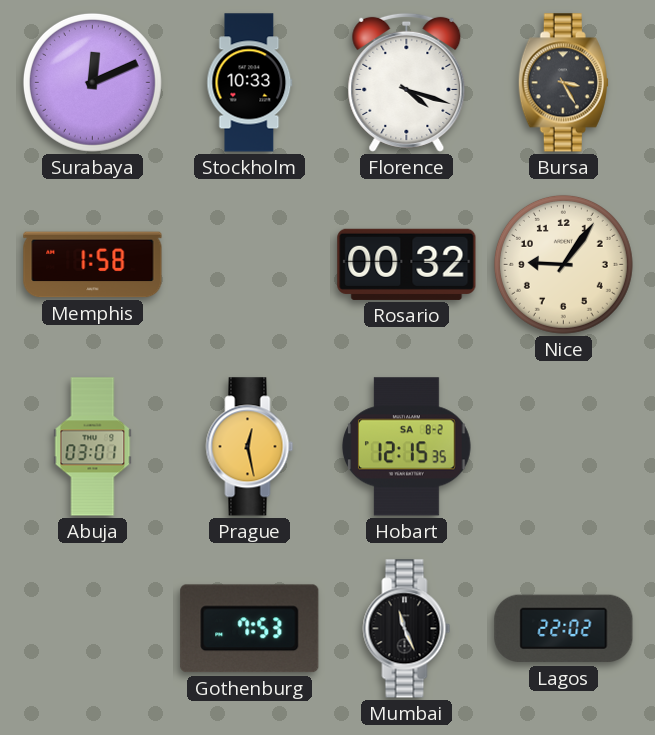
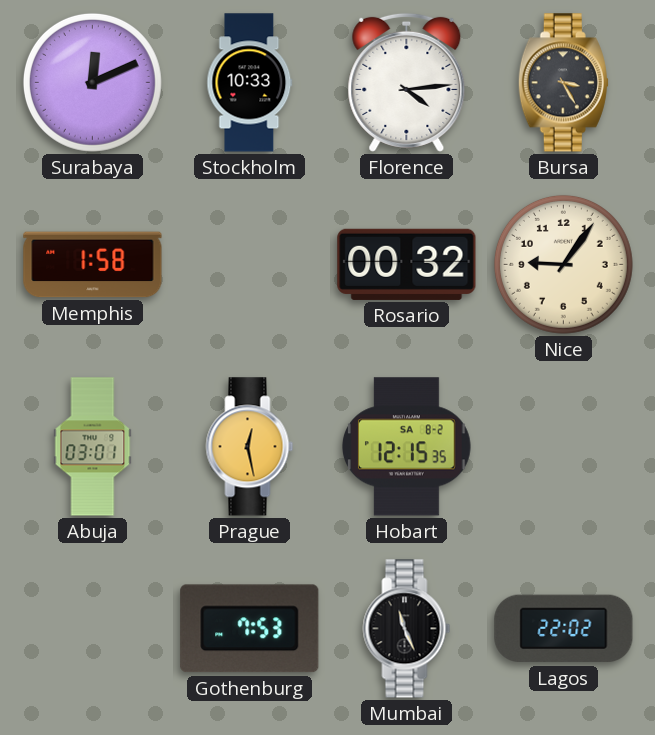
Florence: 4:18 -> 4:14 (407, 82)
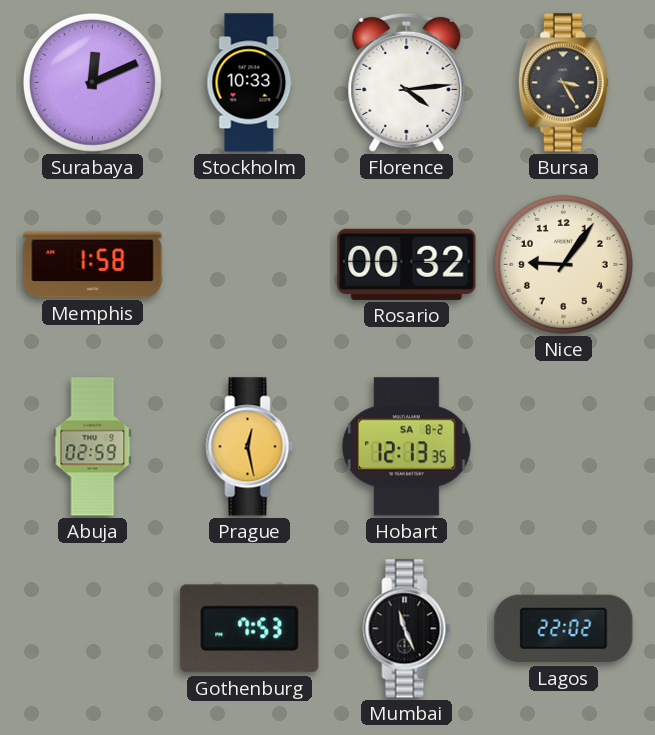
Abuja: 03:01 -> 02:59 (93, 447)
Hobart: 12:15 -> 12:13 (407, 447)
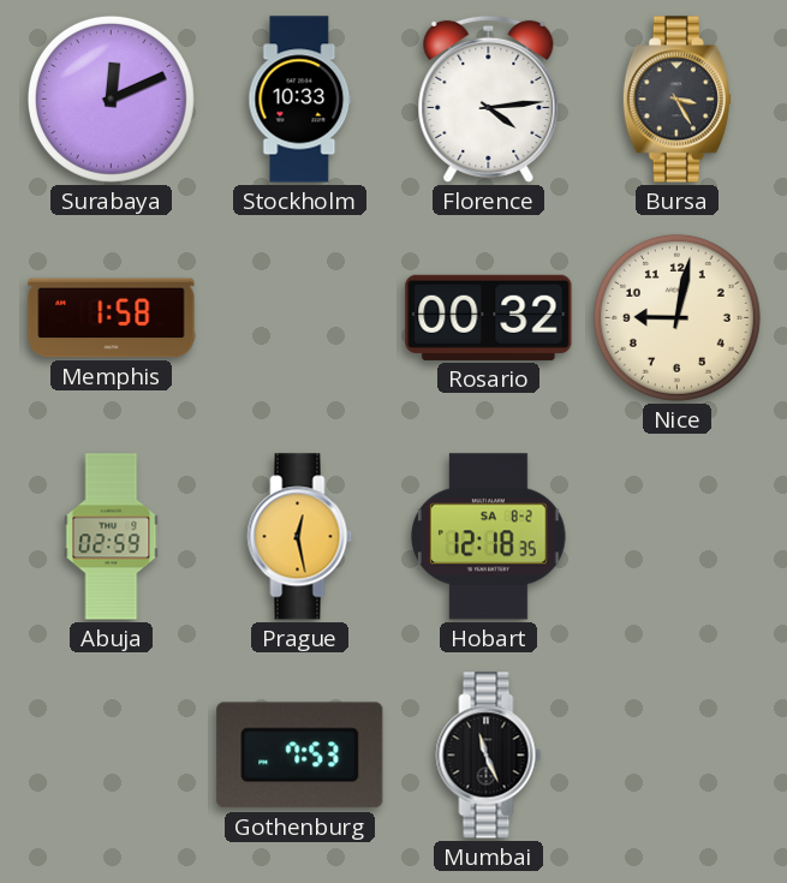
Nice: 9:06 -> 9:02 (676, 317)
Hobart: 12:13 -> 12:18 (489, 537)
Lagos: 22:02 -> none (564, 629)
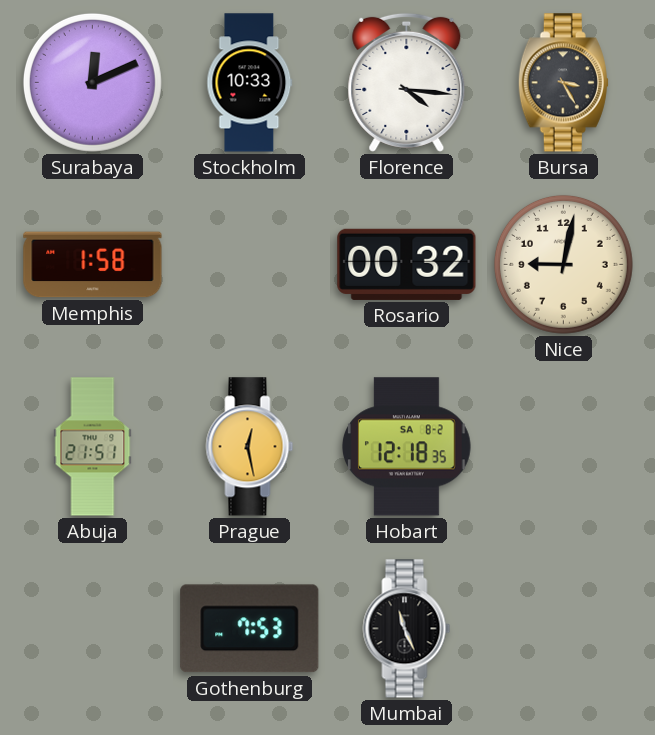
Florence: 4:14 -> 4:16 (407, 82)
Abuja: 02:59 -> 21:51 (93, 447)
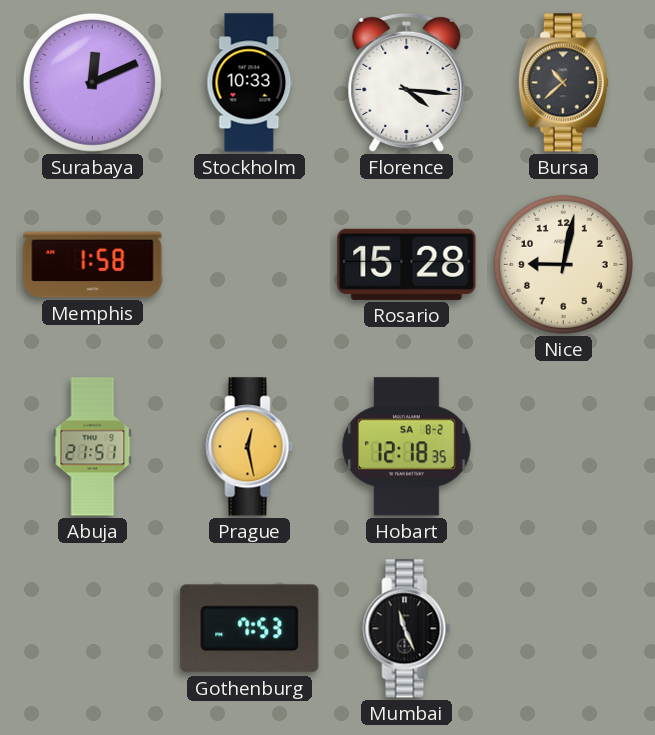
Bursa: 3:25 -> 10:38 (563, 83)
Rosario: 00:32 -> 15:28 (407, 264)
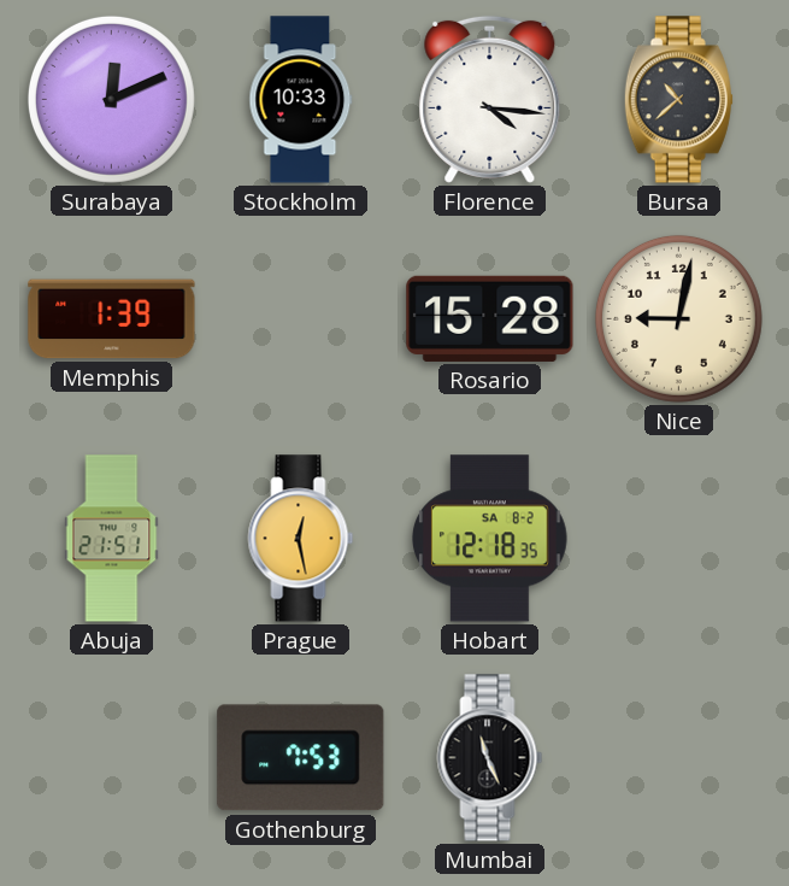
Memphis: 1:58 -> 1:39 (112, 319)
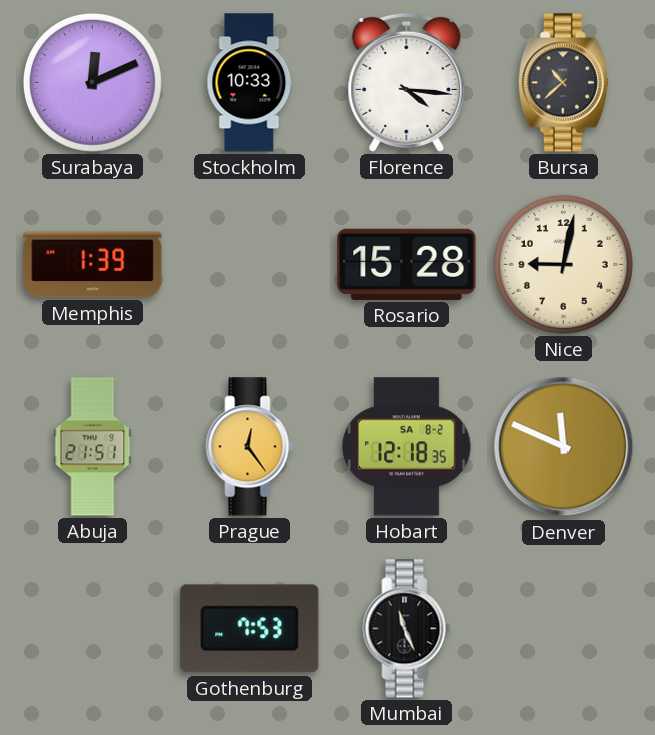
Prague: 12:28 -> 12:24 (250, 447)
Denver: none -> 11:49 (564, 447)
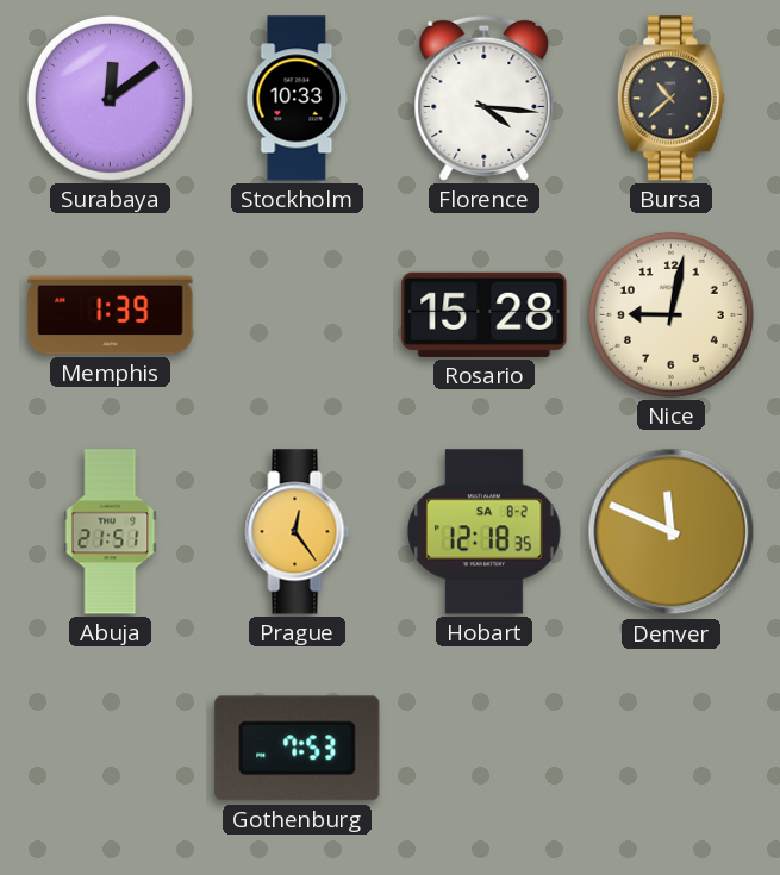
Surabaya: 12:11 -> 12:09 (110, 98)
Mumbai: 11:26 -> none (407, 629)
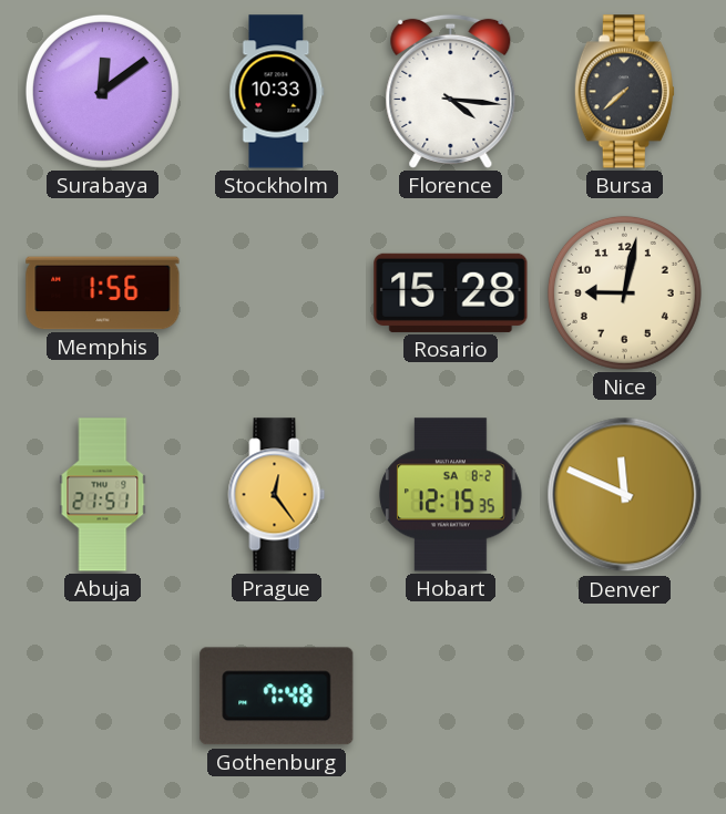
Bursa: 10:38 -> 7:38 (624, 92)
Memphis: 1:39 -> 1:56 (103, 293)
Hobart: 12:18 -> 12:15 (451, 495)
Gothenburg: 7:53 -> 7:48 (277, 697)
